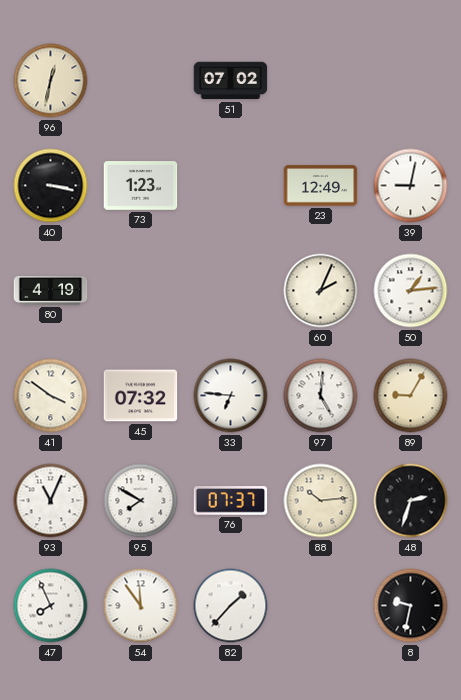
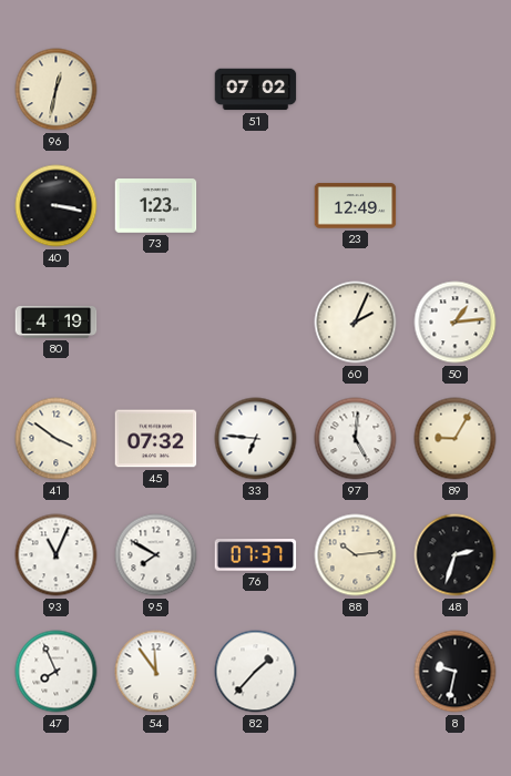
39: 9:02 -> none (411, 186)
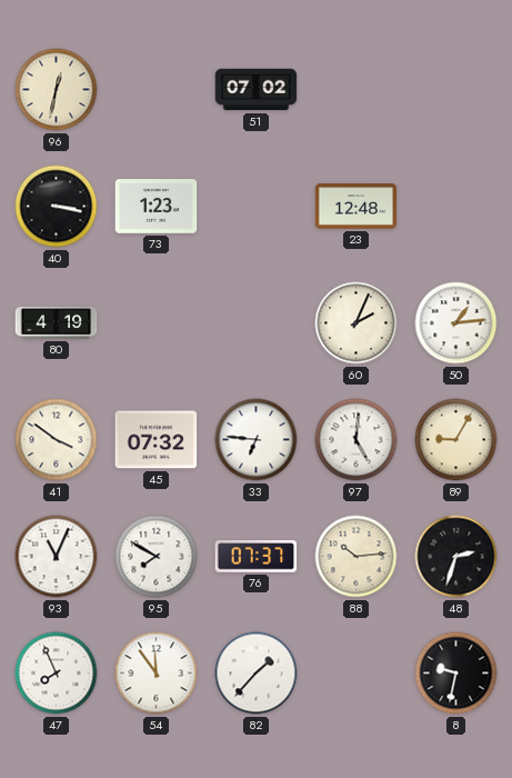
23: 12:49 -> 12:48 (357, 207)
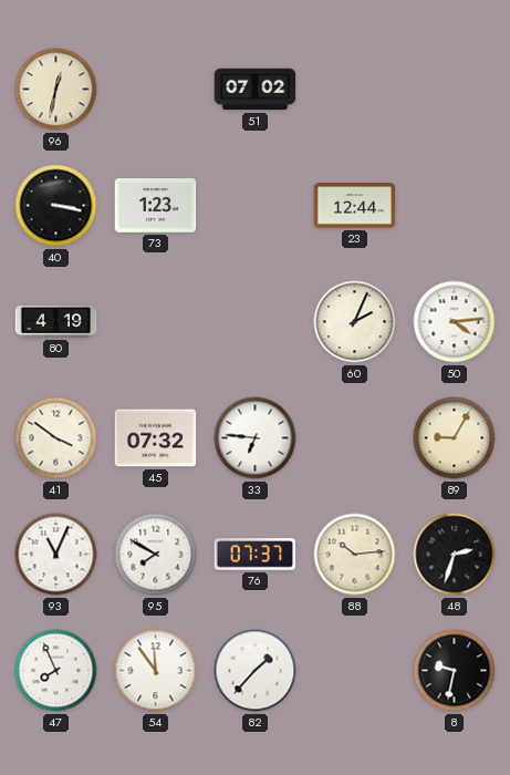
23: 12:48 -> 12:44 (355, 206)
50: 1:14 -> 4:14 (455, 322)
97: 5:01 -> none (357, 440)
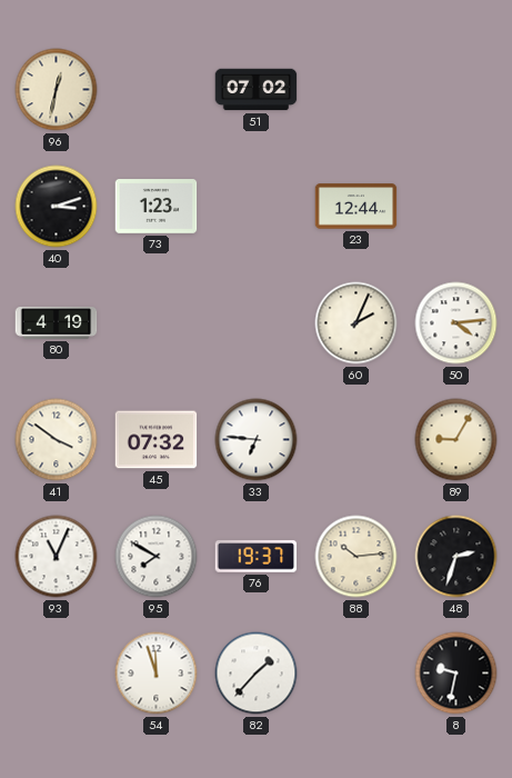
40: 3:17 -> 3:12 (57, 207)
76: 07:37 -> 19:37 (257, 557)
47: 7:56 -> none (56, 671)
54: 11:54 -> 11:57 (157, 674)
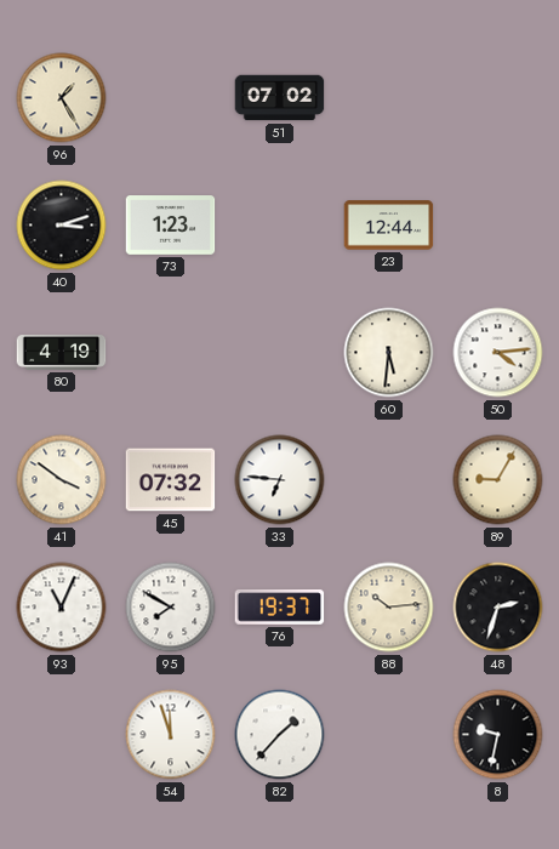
96: 12:32 -> 1:25 (62, 98)
60: 2:04 -> 5:31 (389, 353)
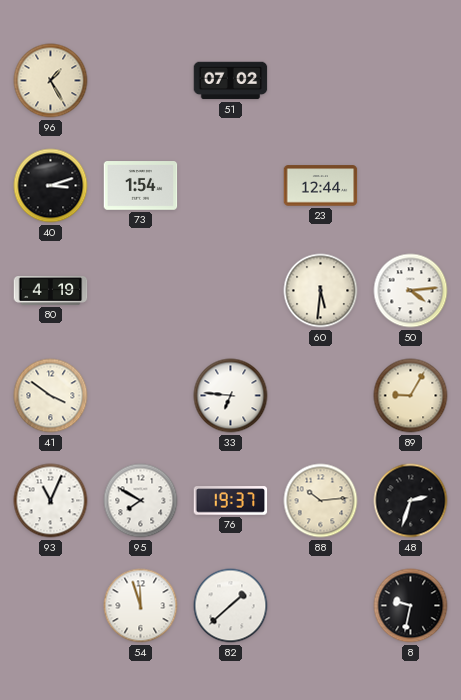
73: 1:23 -> 1:54 (141, 186)
45: 07:32 -> none (171, 480)
82: 1:37 -> 1:38 (231, 606)
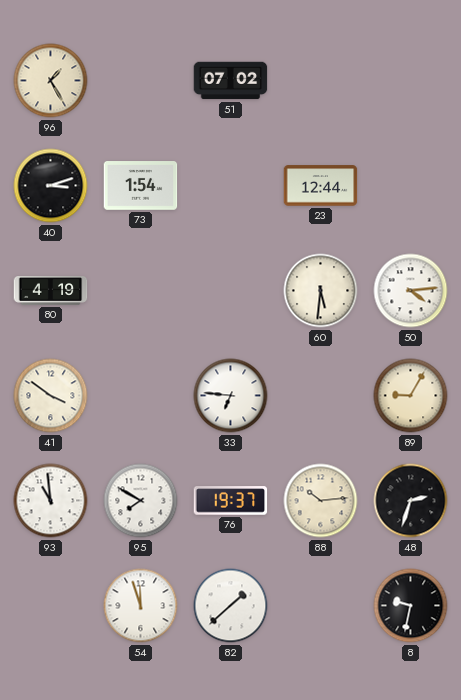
93: 11:04 -> 10:59 (51, 501)
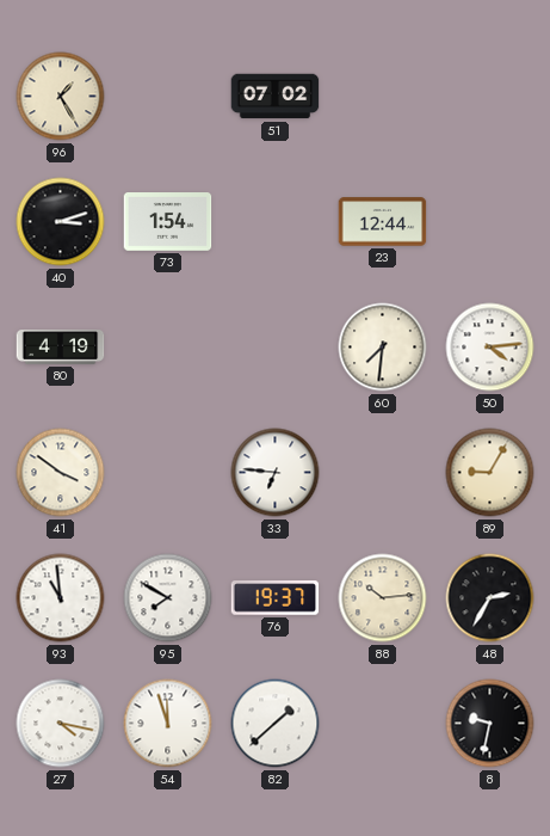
60: 5:31 -> 7:31 (383, 348)
48: 2:33 -> 2:35 (490, 598)
27: none -> 4:17 (61, 724)
